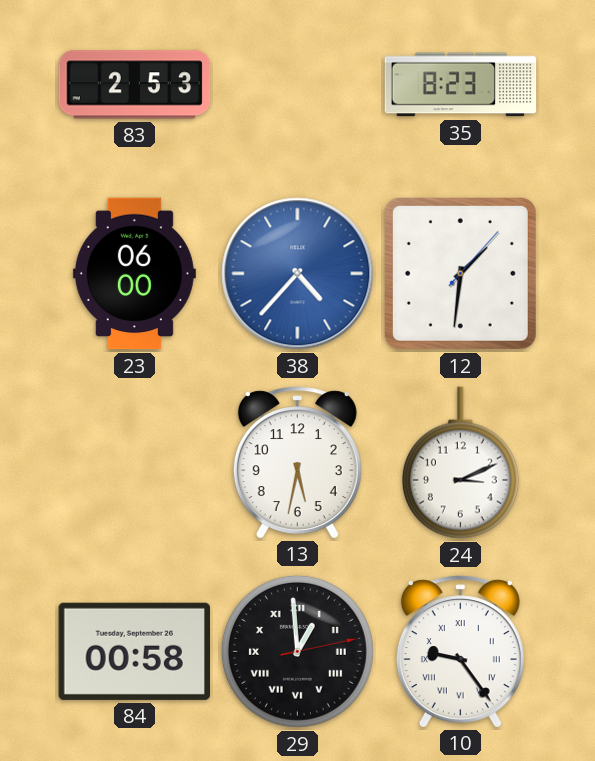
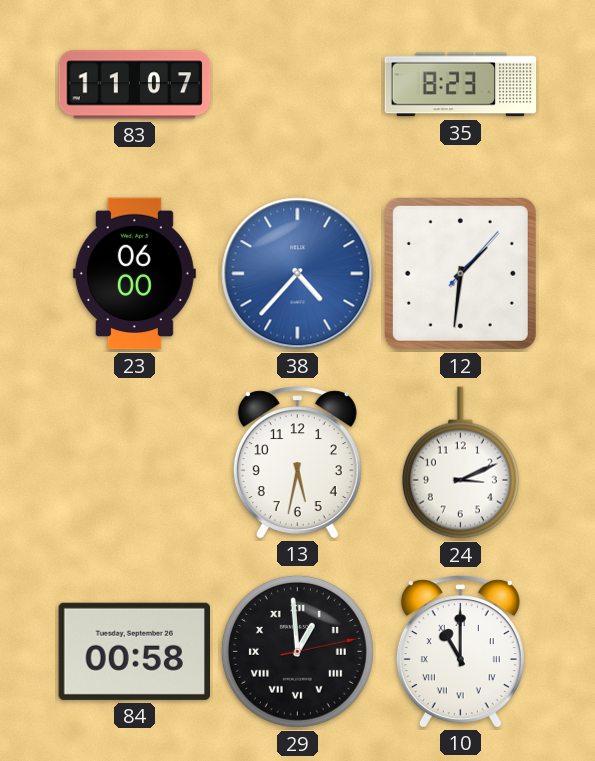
83: 2:53 -> 11:07 (135, 85)
10: 9:24 -> 11:00 (460, 651)
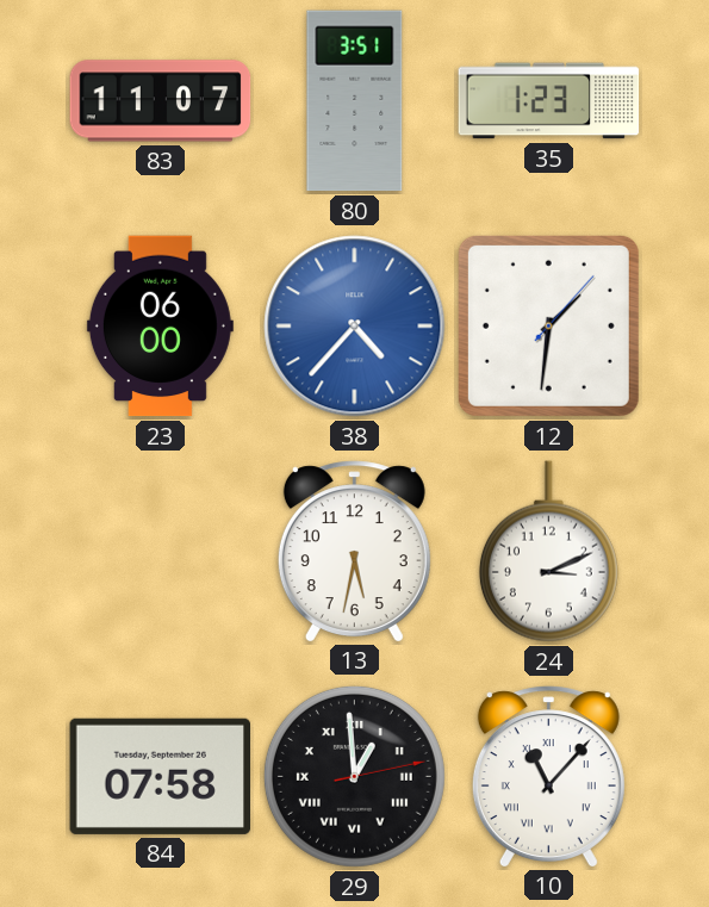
80: none -> 3:51 (355, 101)
35: 8:23 -> 1:23 (549, 101)
84: 00:58 -> 07:58 (160, 776)
10: 11:00 -> 11:07 (548, 776)
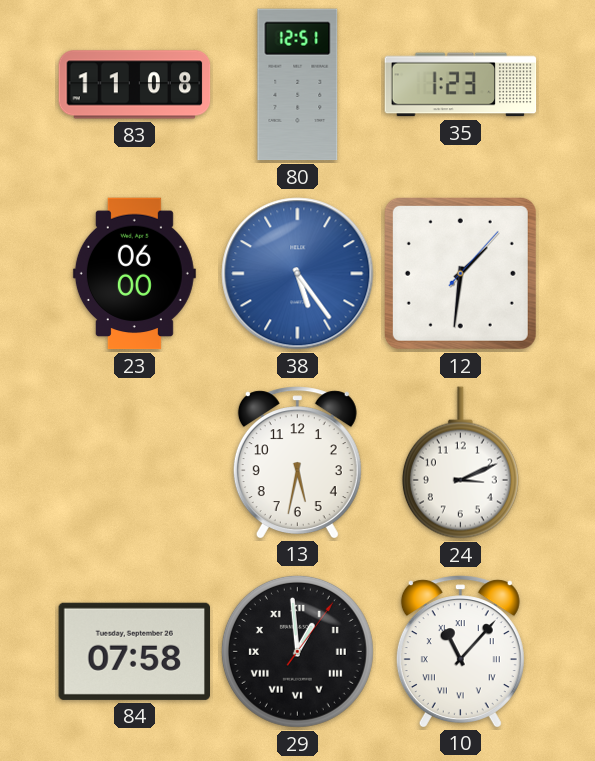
83: 11:07 -> 11:08 (135, 85)
80: 3:51 -> 12:51 (298, 85)
38: 4:37 -> 5:24 (298, 274)
29: 12:59:13 -> 12:59:06 (297, 651)
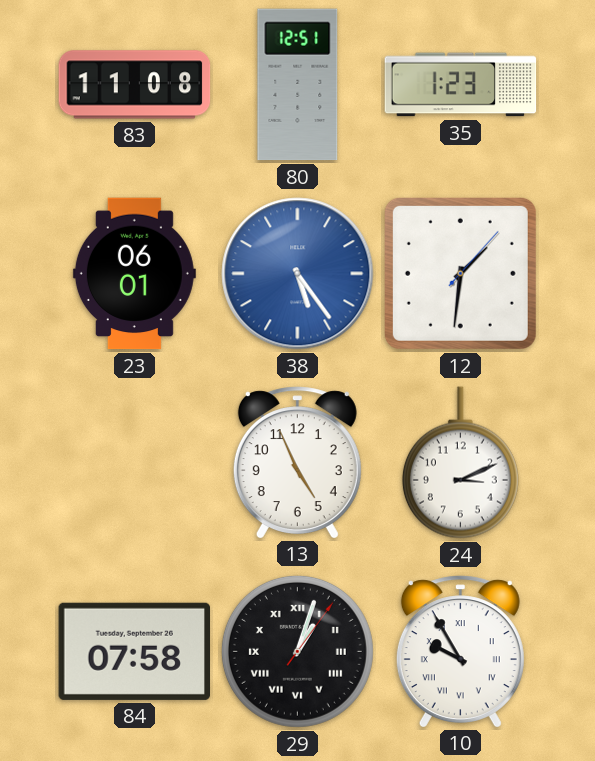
23: 06:00 -> 06:01 (134, 274)
13: 5:32 -> 4:56 (297, 462)
29: 12:59 -> 1:03 (297, 651)
10: 11:07 -> 9:55 (460, 651)
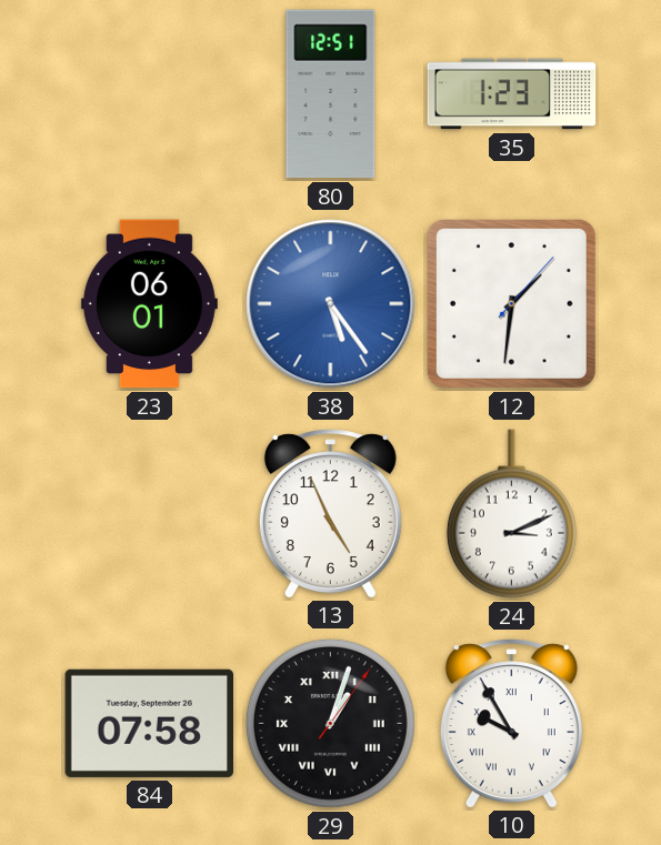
83: 11:08 -> none (135, 85)
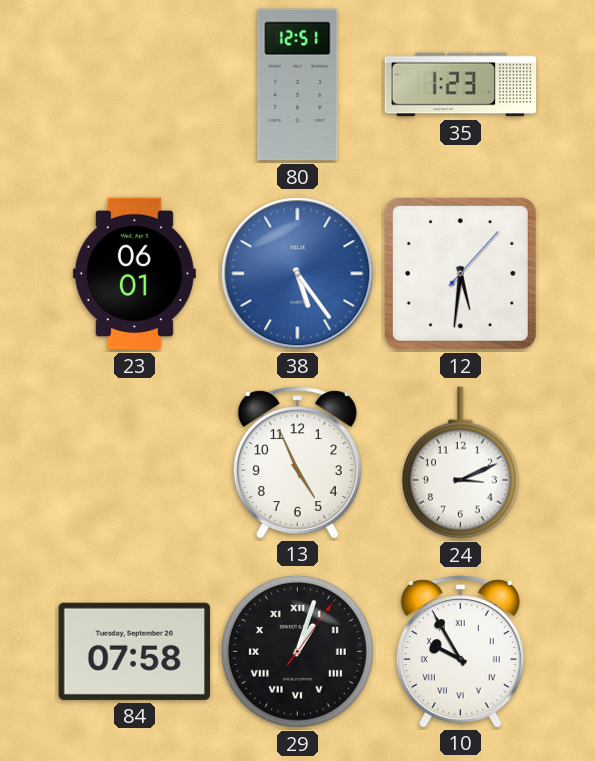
12: 1:31 -> 5:31 (460, 273)
